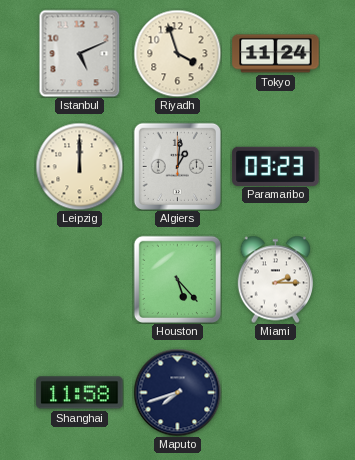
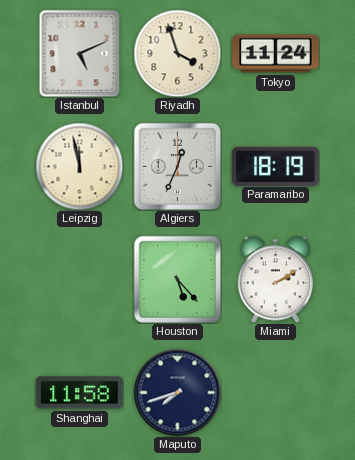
Leipzig: 12:00 -> 11:58 (79, 166)
Algiers: 1:01 -> 12:34 (177, 166)
Paramaribo: 03:23 -> 18:19 (276, 166)
Miami: 2:15 -> 2:10 (275, 279)
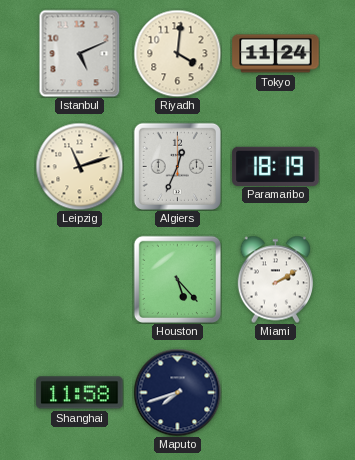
Riyadh: 3:57 -> 4:01 (177, 53)
Leipzig: 11:58 -> 11:12 (79, 166)
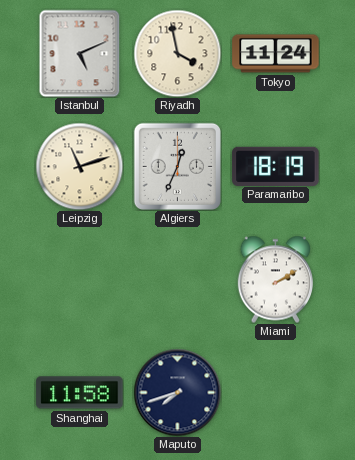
Riyadh: 4:01 -> 3:58 (177, 53)
Houston: 5:23 -> none (177, 279)
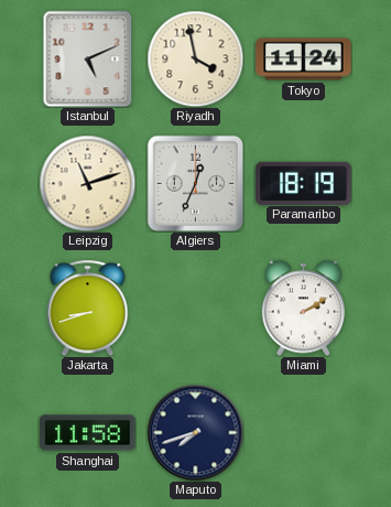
Jakarta: none -> 8:42 (88, 308)
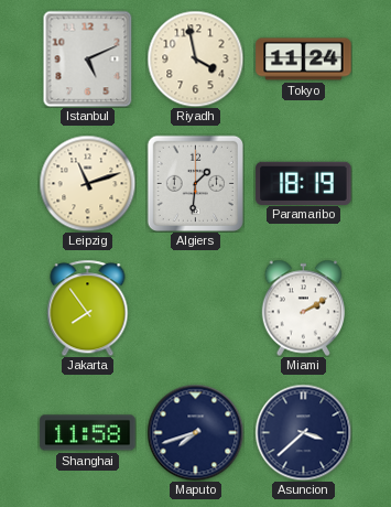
Algiers: 12:34 -> 1:31 (195, 183)
Jakarta: 8:42 -> 7:54 (88, 308)
Asuncion: none -> 3:38 (303, 432)
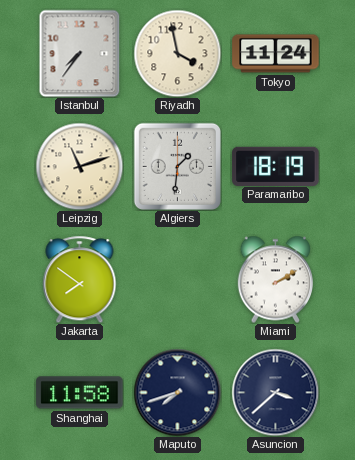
Istanbul: 5:11 -> 7:36 (80, 53)
Jakarta: 7:54 -> 7:51 (80, 279)
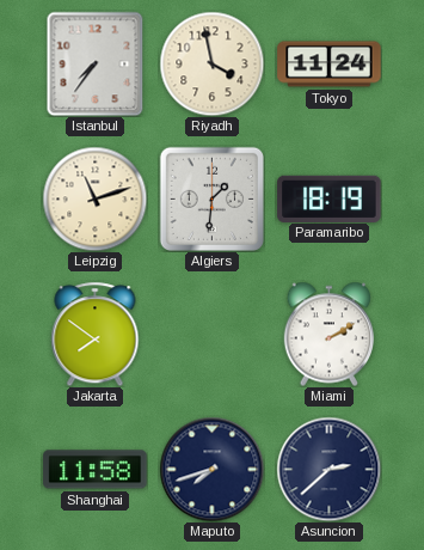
Asuncion: 3:38 -> 2:38 (328, 469)
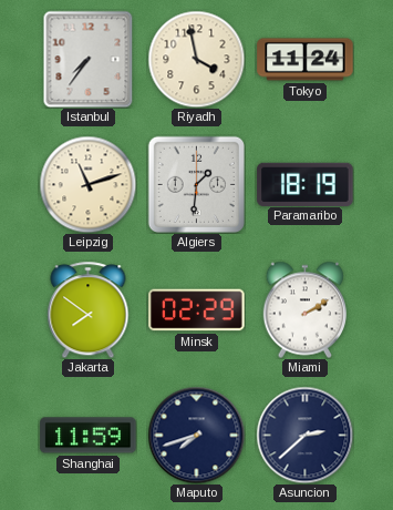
Minsk: none -> 02:29 (197, 310)
Shanghai: 11:58 -> 11:59 (89, 436)
